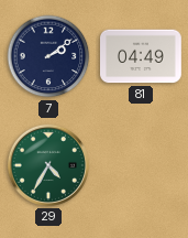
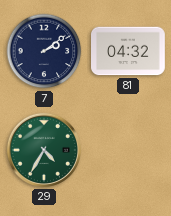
81: 04:49 -> 04:32 (129, 51)
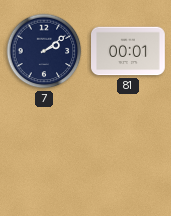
81: 04:32 -> 00:01 (129, 51)
29: 4:35 -> none (44, 150)
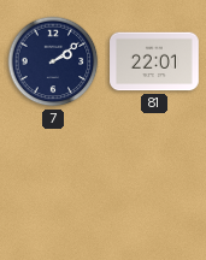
81: 00:01 -> 22:01 (155, 61)
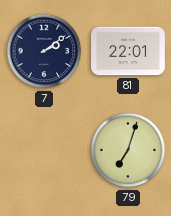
79: none -> 7:03 (128, 150)
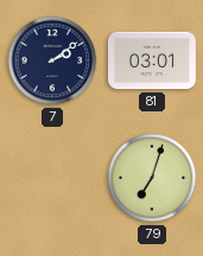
81: 22:01 -> 03:01 (153, 60)
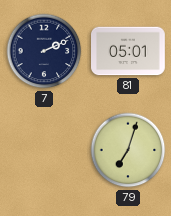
7: 2:09 -> 2:11 (44, 51)
81: 03:01 -> 05:01 (129, 51)
